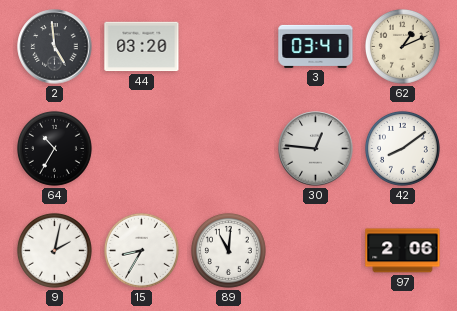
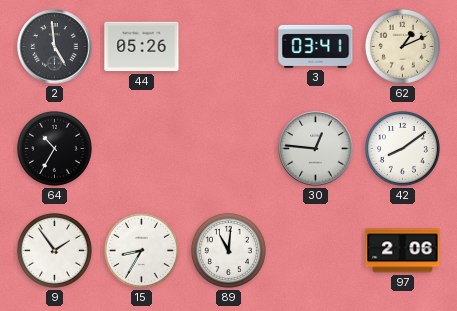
44: 03:20 -> 05:26 (142, 47)
9: 2:02 -> 1:54 (54, 250)
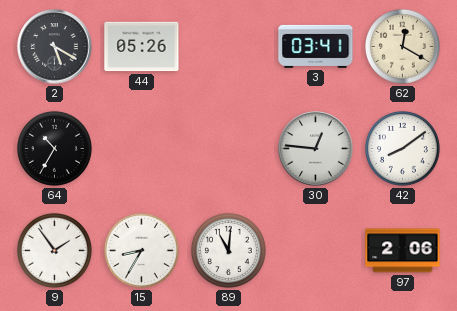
2: 4:59 -> 5:20 (55, 47)
62: 1:11 -> 12:20 (402, 46)
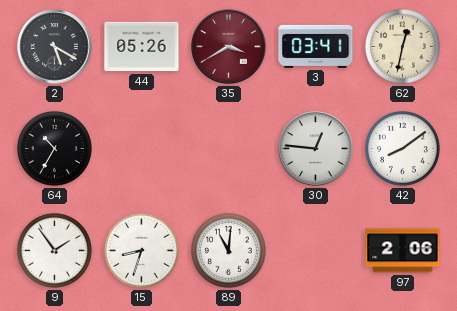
35: none -> 3:40 (229, 47)
62: 12:20 -> 12:32 (402, 46)
15: 8:35 -> 8:33 (141, 250)
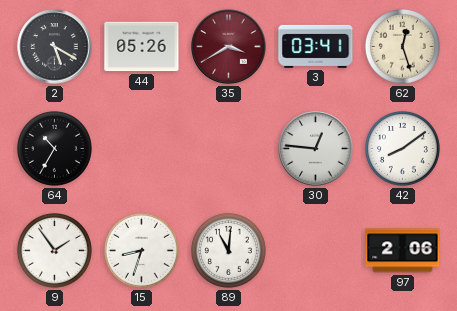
62: 12:32 -> 12:27 (402, 46)
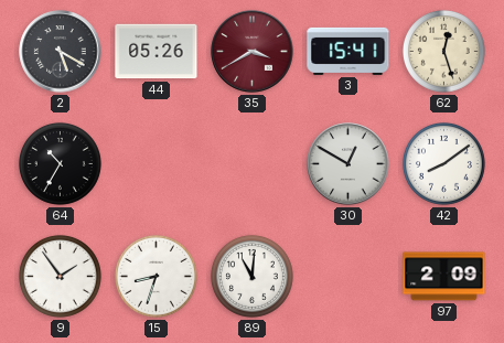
3: 03:41 -> 15:41 (348, 51)
30: 12:46 -> 12:50 (348, 164)
97: 2:06 -> 2:09 (444, 277)
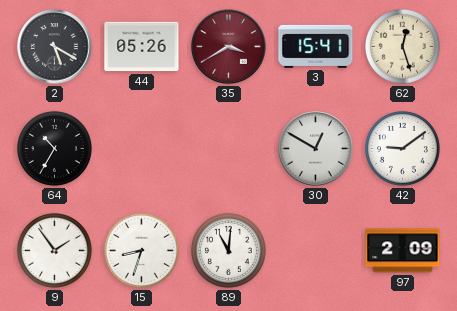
42: 8:09 -> 9:09 (402, 148)
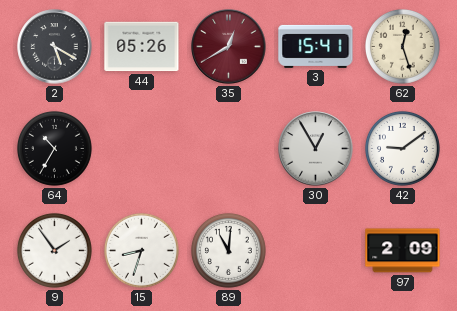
35: 3:40 -> 12:40 (229, 47)
30: 12:50 -> 12:55 (316, 149)
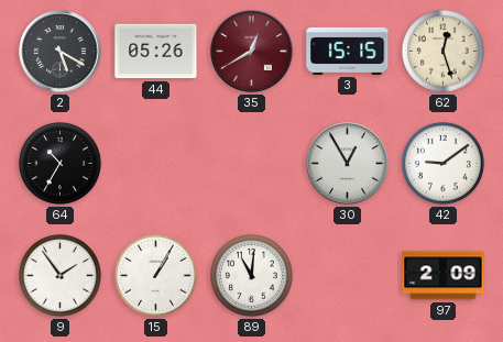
3: 15:41 -> 15:15 (348, 51)
15: 8:33 -> 1:05 (155, 275)
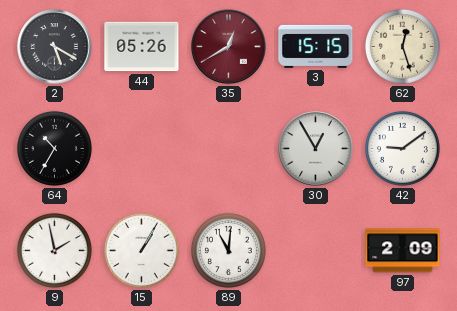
9: 1:54 -> 1:58 (54, 250)
